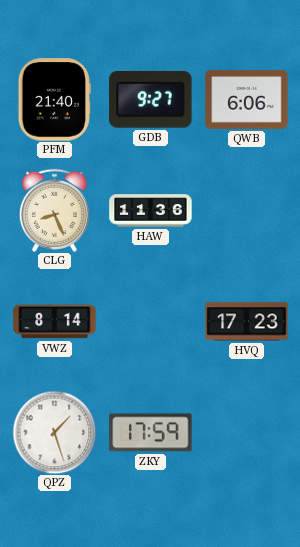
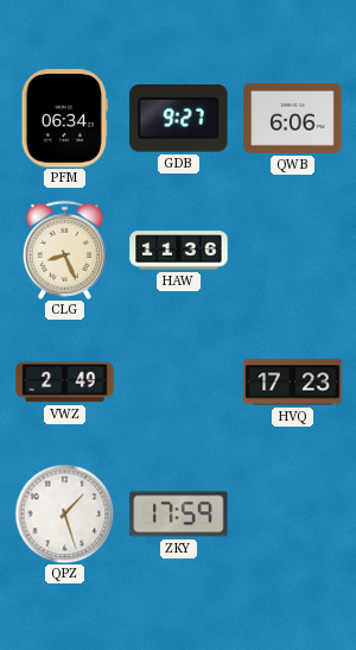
PFM: 21:40 -> 06:34 (64, 119)
VWZ: 8:14 -> 2:49 (65, 383)
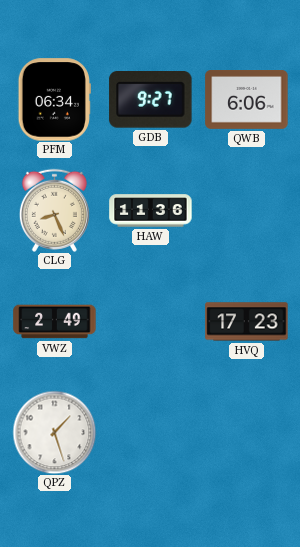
ZKY: 17:59 -> none (179, 515)
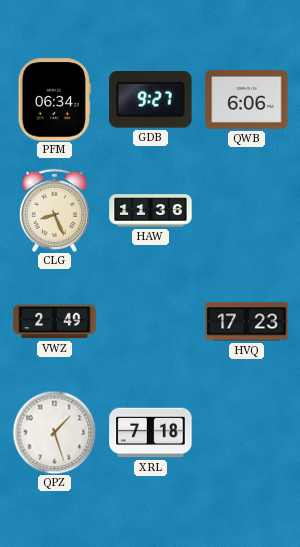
XRL: none -> 7:18 (151, 433)
